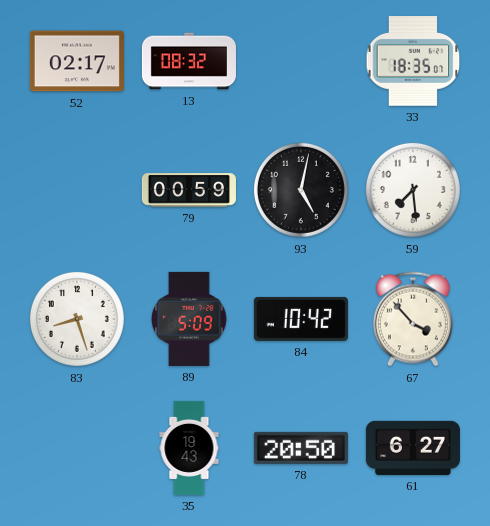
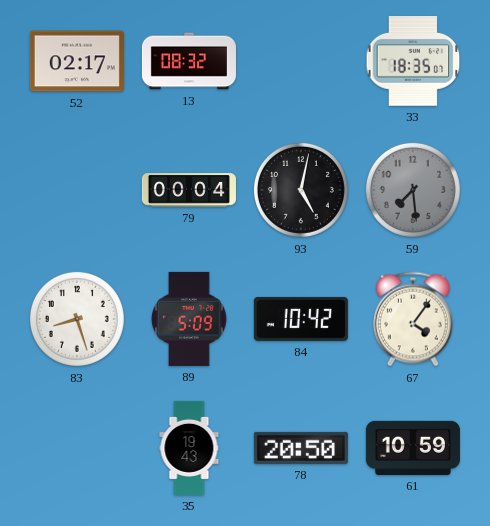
79: 00:59 -> 00:04 (189, 190)
59 dial: white -> grey (413, 190)
67: 3:53 -> 4:06 (413, 319)
61: 6:27 -> 10:59 (413, 448)
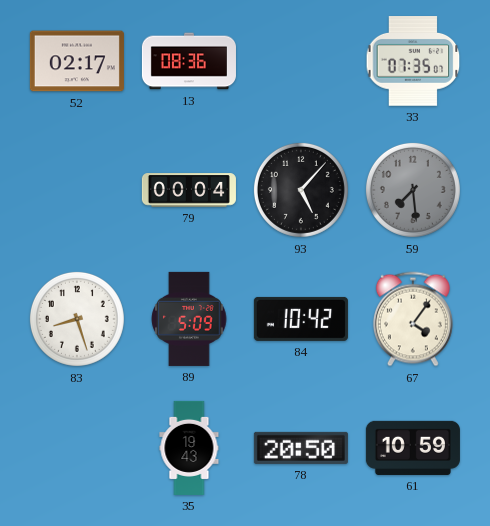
13: 08:32 -> 08:36 (189, 61)
33: 18:35 -> 07:35 (413, 61)
93: 5:02 -> 5:07 (301, 190)
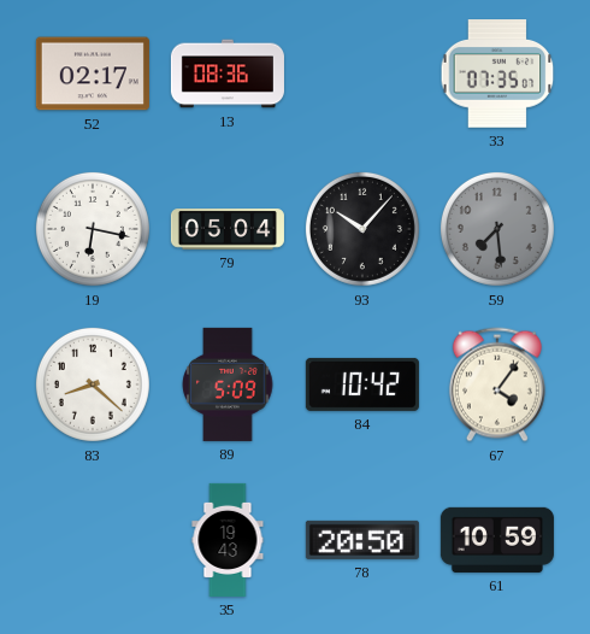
19: none -> 6:17 (93, 229)
79: 00:04 -> 05:04 (228, 229)
93: 5:07 -> 10:07 (362, 229)
83: 8:27 -> 8:22 (93, 384)
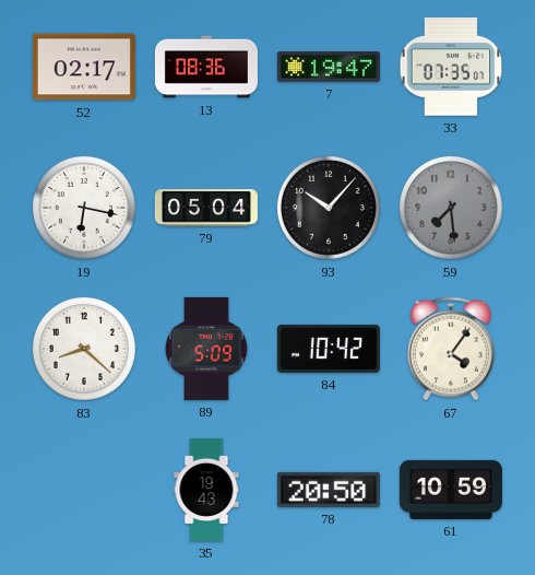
7: none -> 19:47 (329, 67)
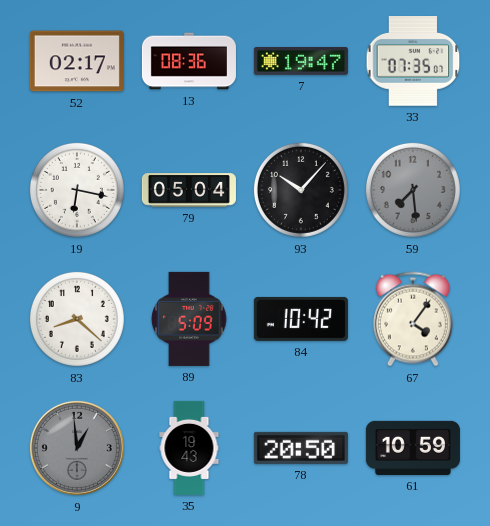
9: none -> 12:59 (77, 448)
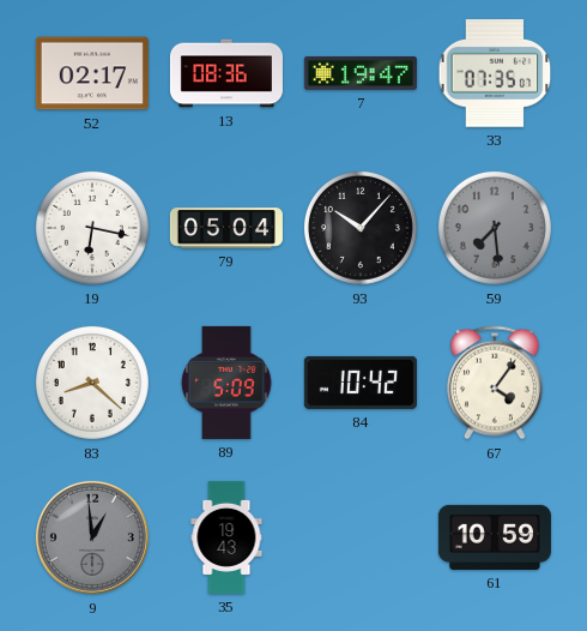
78: 20:50 -> none (301, 448)
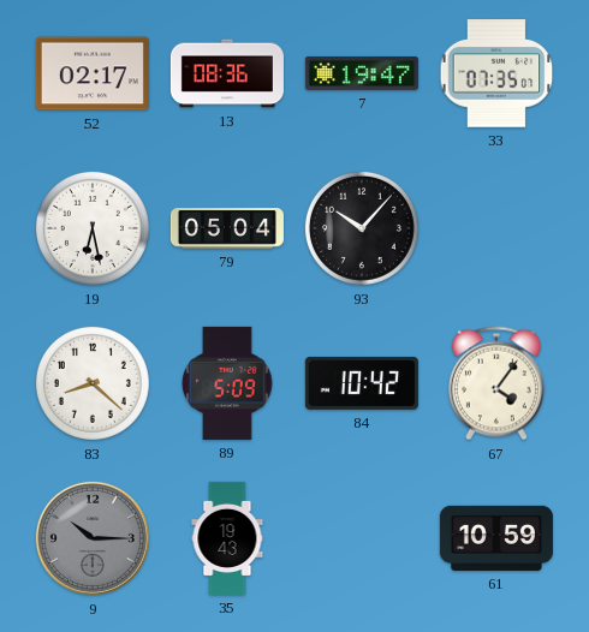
19: 6:17 -> 6:28 (93, 228)
59: 7:29 -> none (495, 228)
9: 12:59 -> 10:15 (93, 538)
